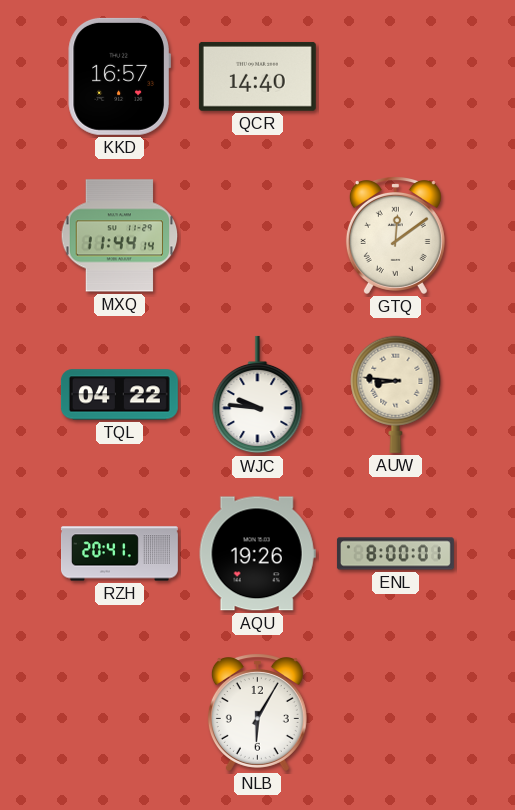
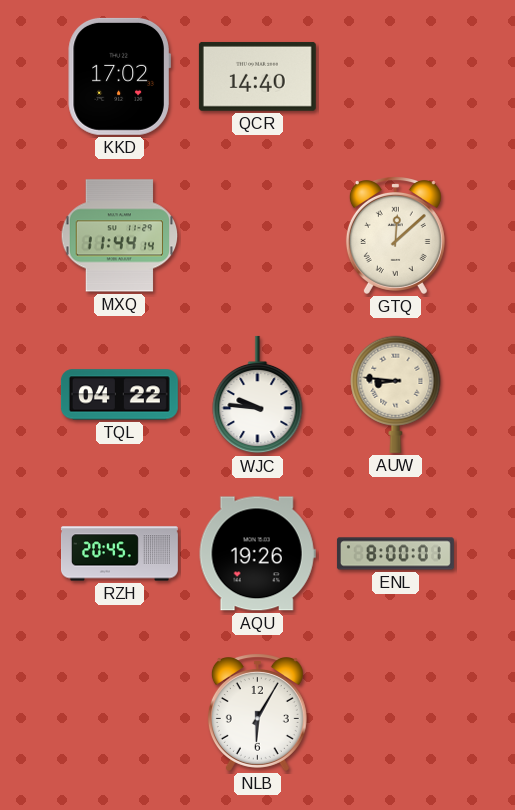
KKD: 16:57 -> 17:02 (119, 76)
GTQ: 12:09 -> 12:08 (395, 236)
RZH: 20:41 -> 20:45 (119, 554)
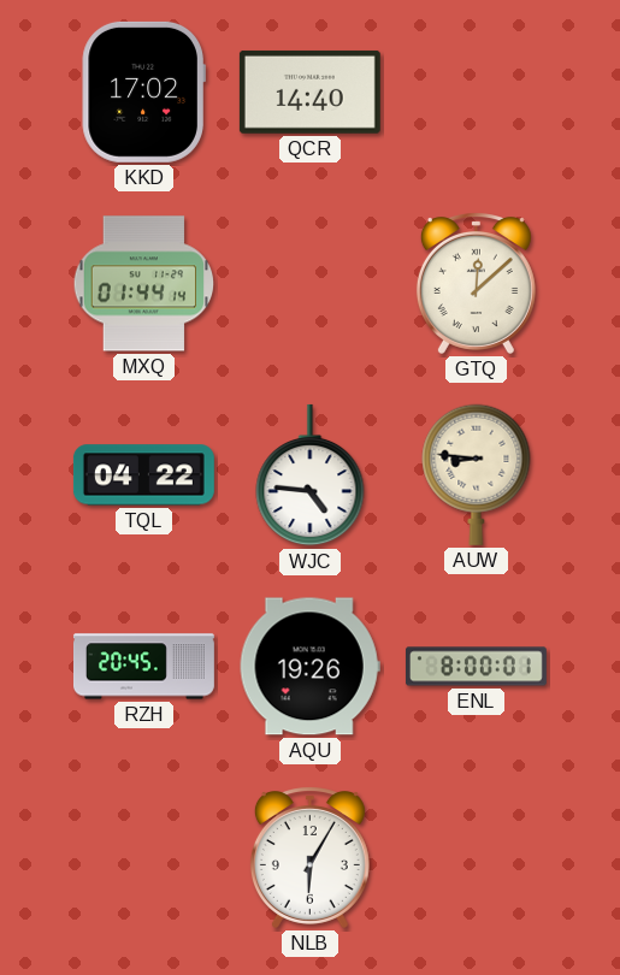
MXQ: 11:44 -> 01:44 (144, 284)
WJC: 9:46 -> 4:46 (311, 475)
